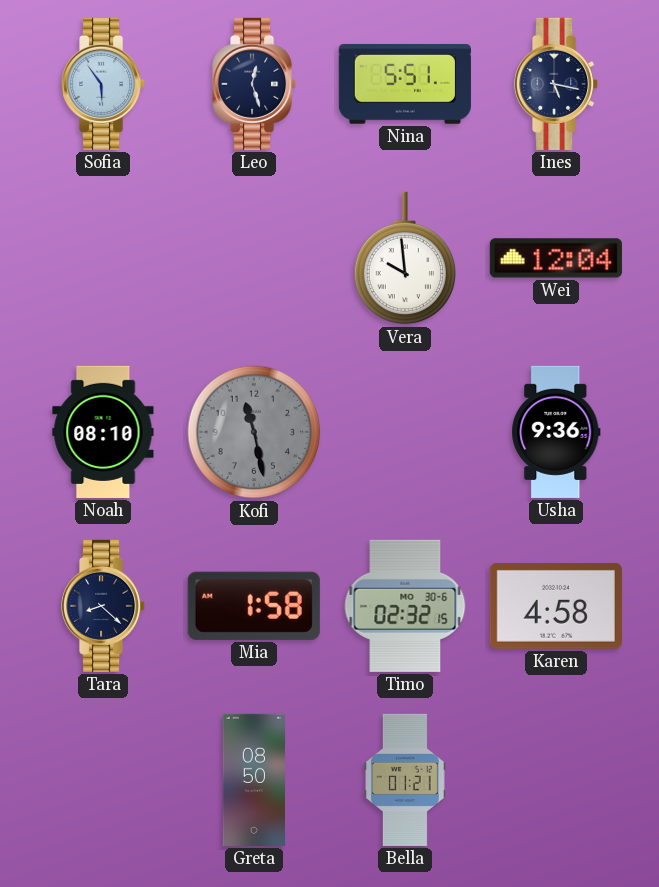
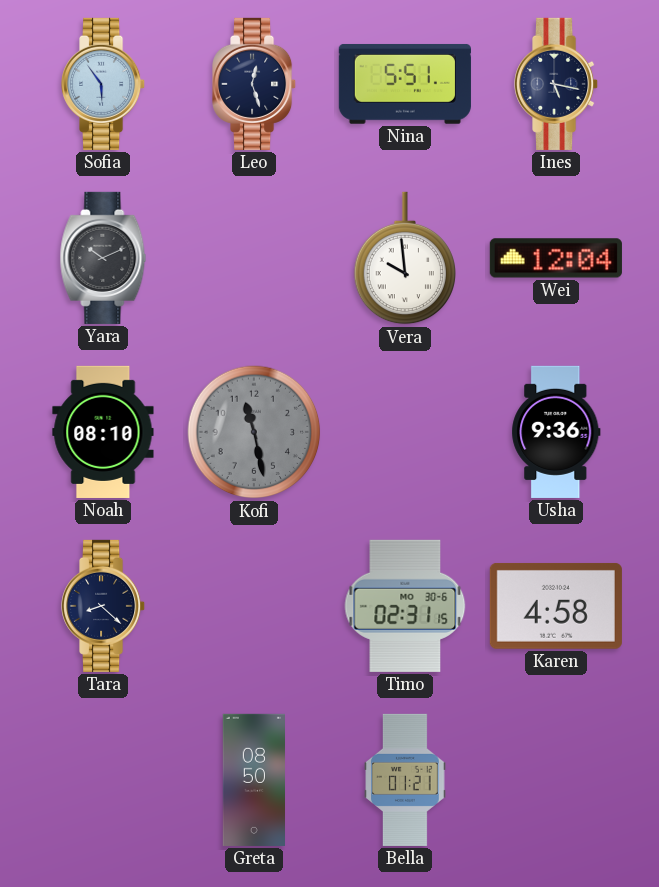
Yara: none -> 10:11 (103, 258)
Mia: 1:58 -> none (254, 606)
Timo: 02:32 -> 02:31 (405, 606)
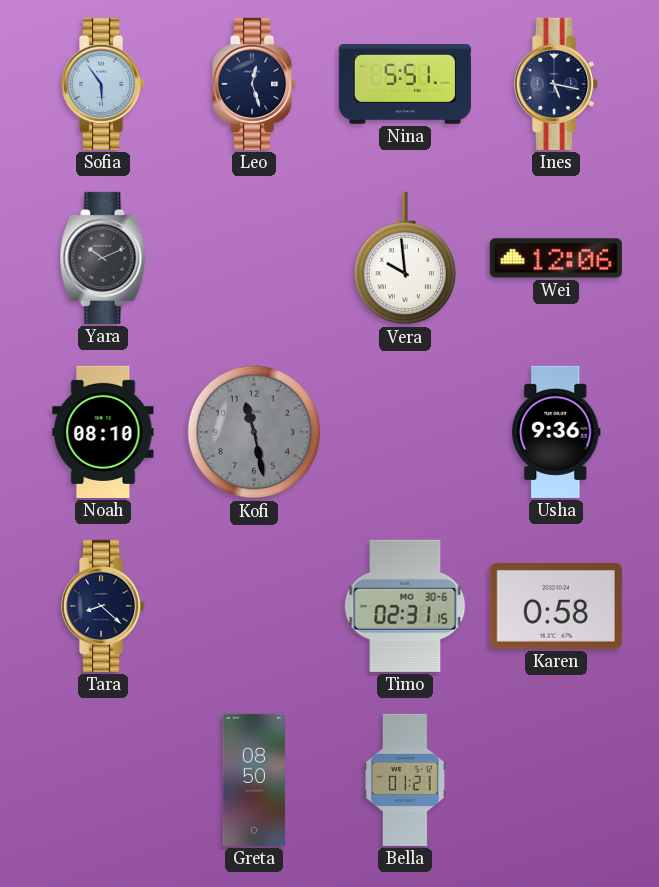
Wei: 12:04 -> 12:06 (556, 258)
Karen: 4:58 -> 0:58 (556, 606)
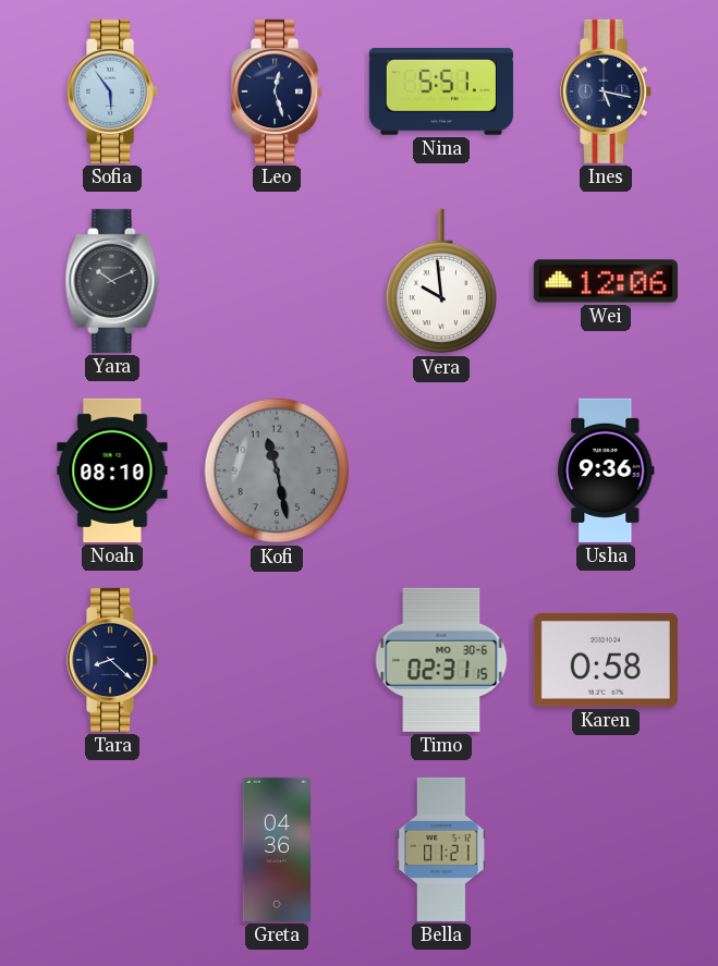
Greta: 08:50 -> 04:36 (277, 849)
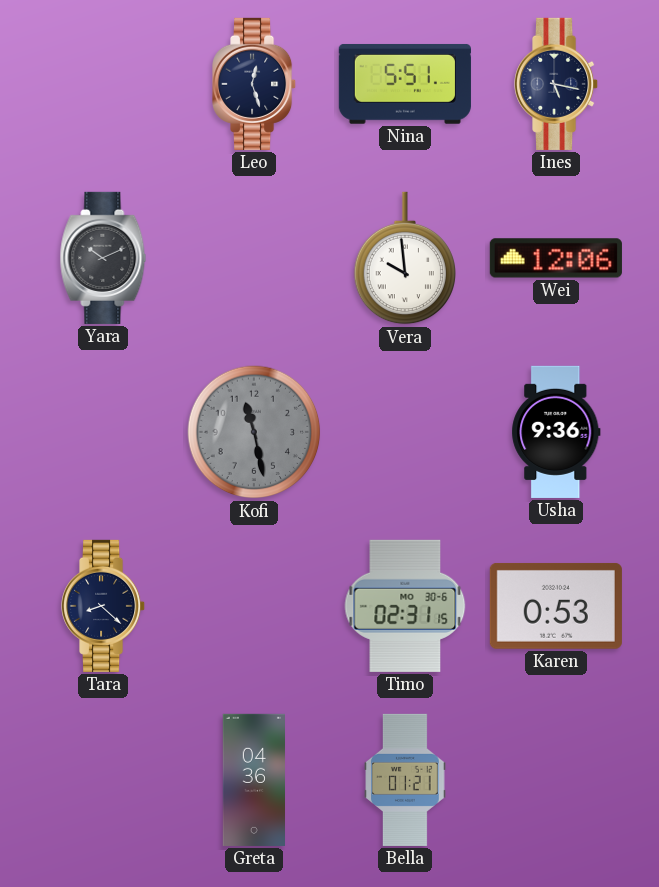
Sofia: 5:54 -> none (113, 91)
Noah: 08:10 -> none (112, 470)
Karen: 0:58 -> 0:53 (556, 606)
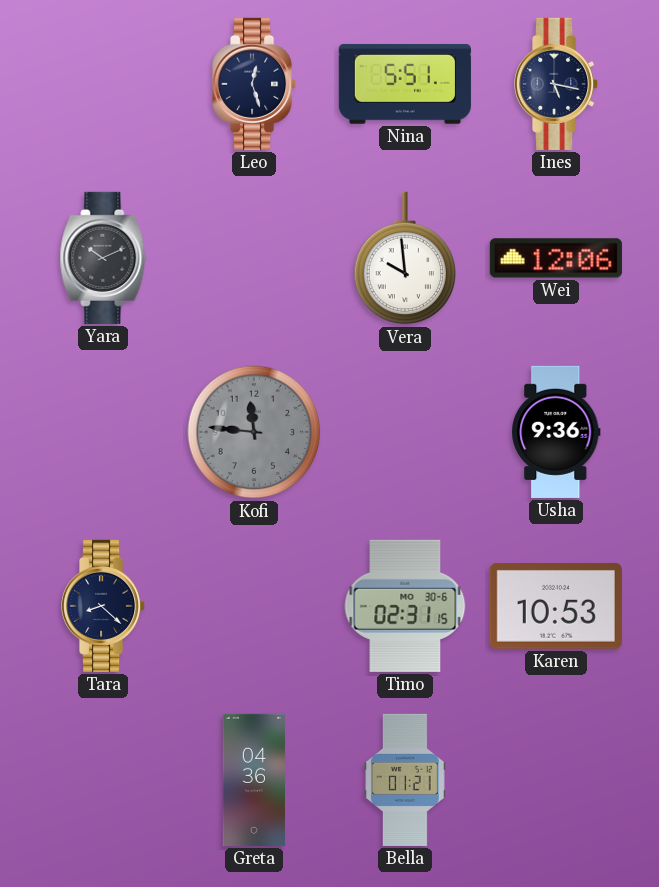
Kofi: 11:28 -> 11:46 (254, 432)
Karen: 0:53 -> 10:53 (556, 606)
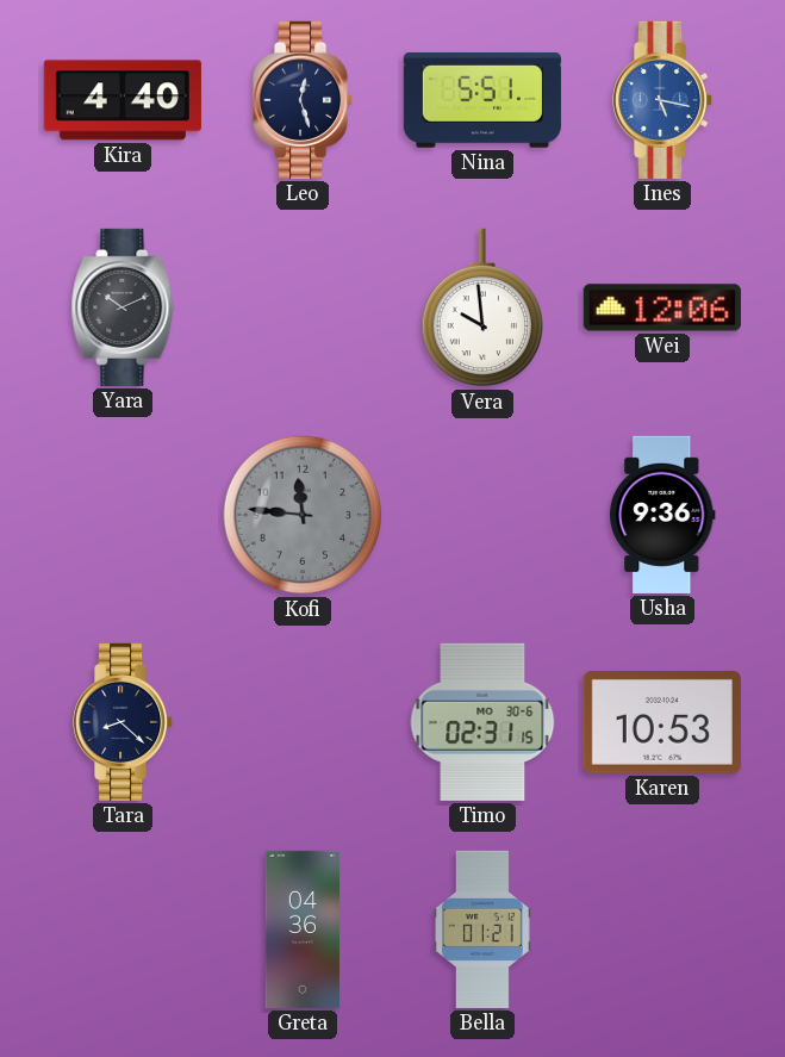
Kira: none -> 4:40 (123, 100)
Ines dial: navy -> blue (663, 100)
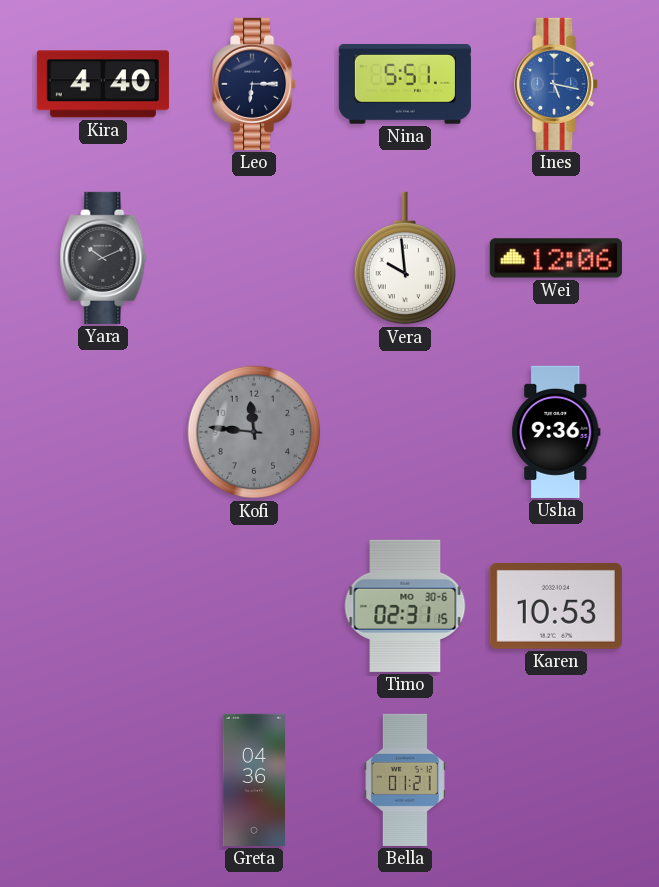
Leo: 12:27 -> 6:15 (255, 84)
Tara: 8:22 -> none (124, 722)
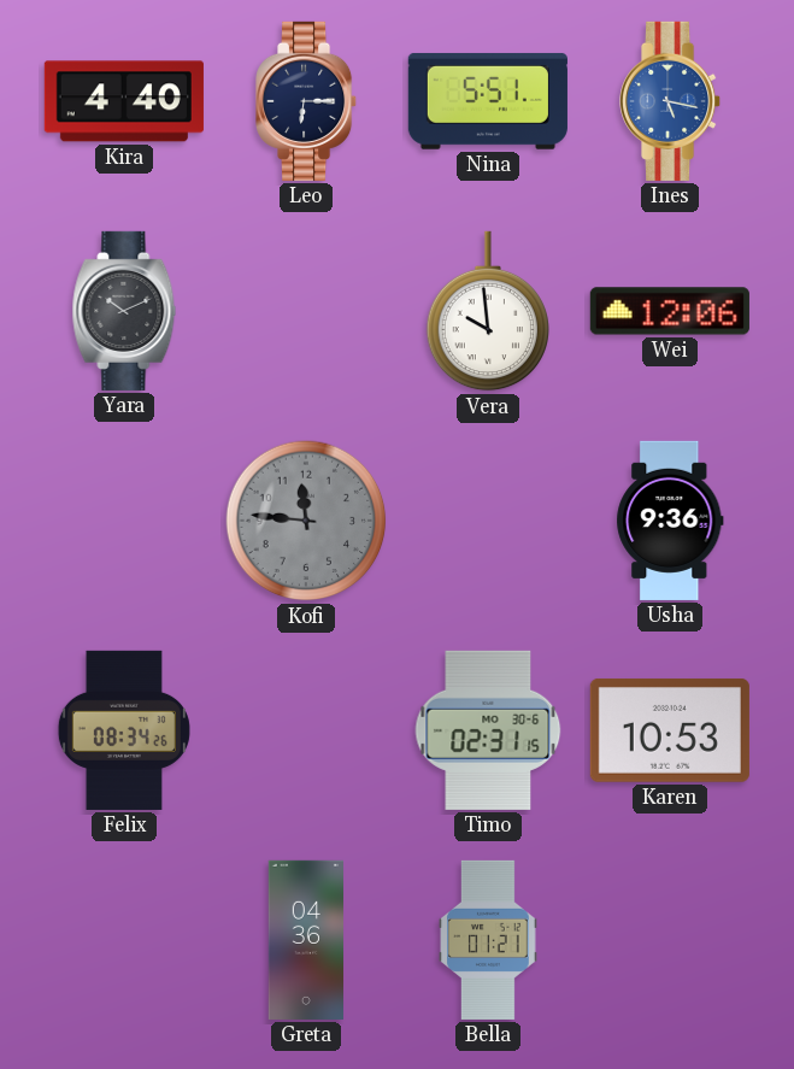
Felix: none -> 08:34 (124, 730)
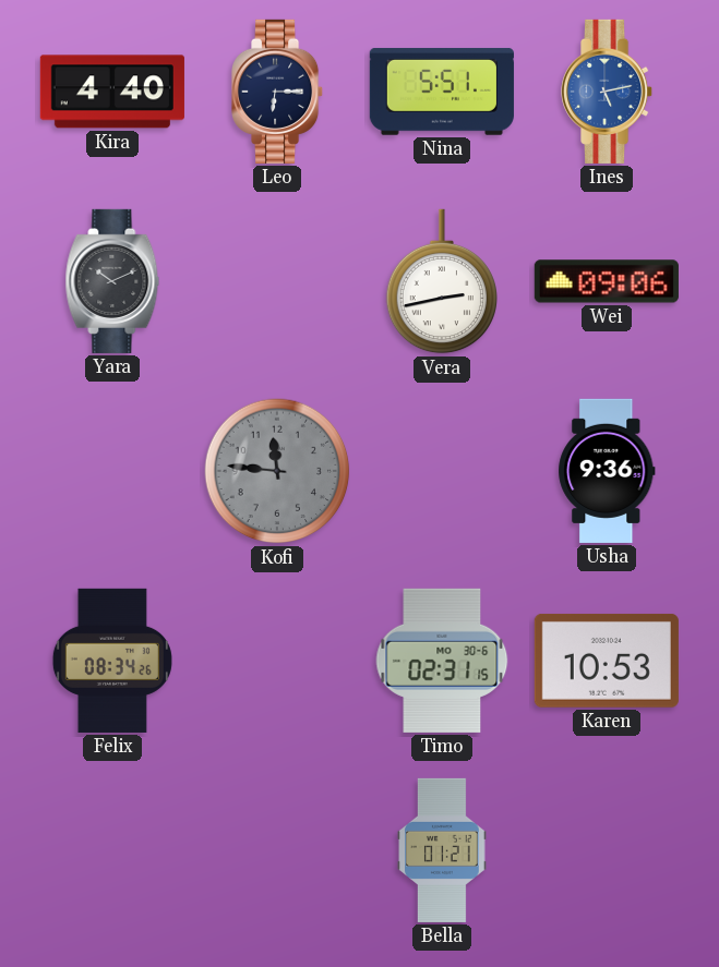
Ines: 5:17 -> 5:13 (608, 92)
Vera: 9:59 -> 2:43 (441, 281)
Wei: 12:06 -> 09:06 (607, 281)
Greta: 04:36 -> none (306, 940)
